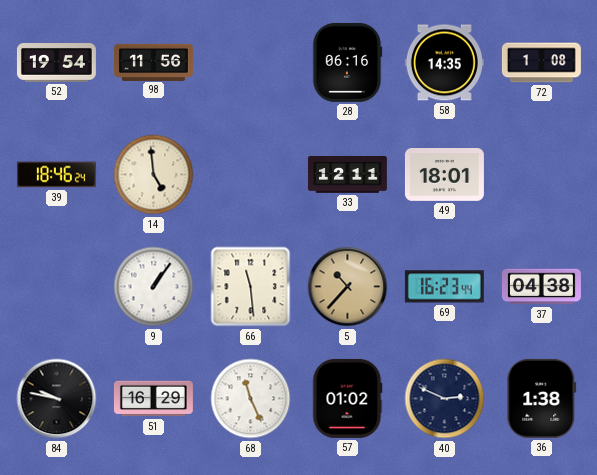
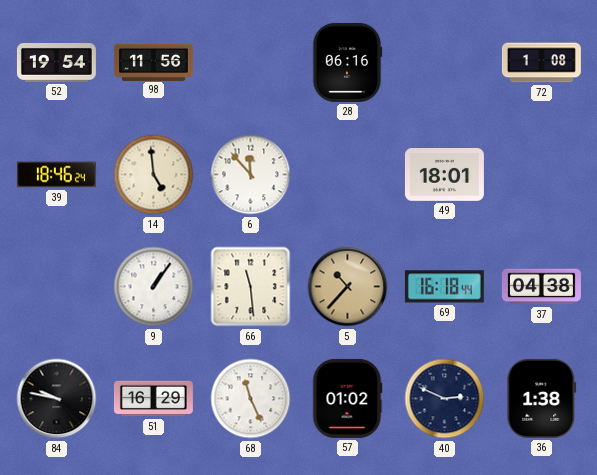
58: 14:35 -> none (444, 63)
6: none -> 11:53 (251, 175)
33: 12:11 -> none (347, 175)
69: 16:23 -> 16:18 (444, 287)
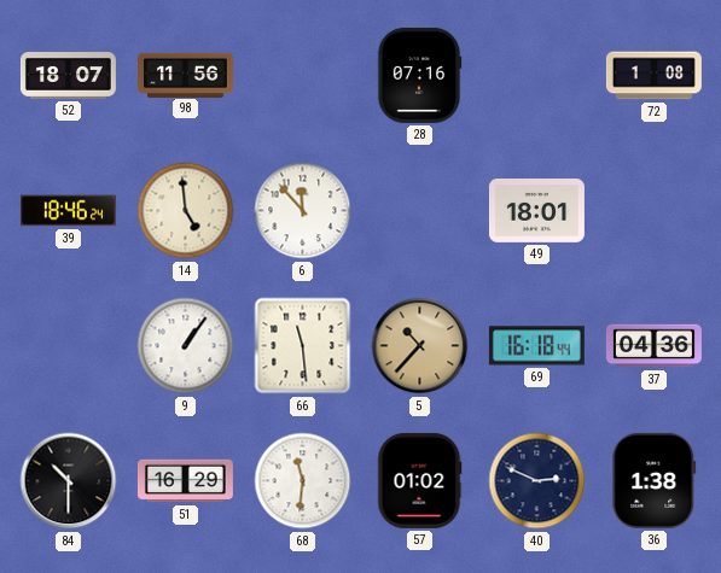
52: 19:54 -> 18:07 (68, 76)
28: 06:16 -> 07:16 (419, 75)
37: 04:38 -> 04:36 (653, 346)
84: 9:47 -> 10:30 (69, 481)
68: 11:26 -> 11:31 (303, 481)
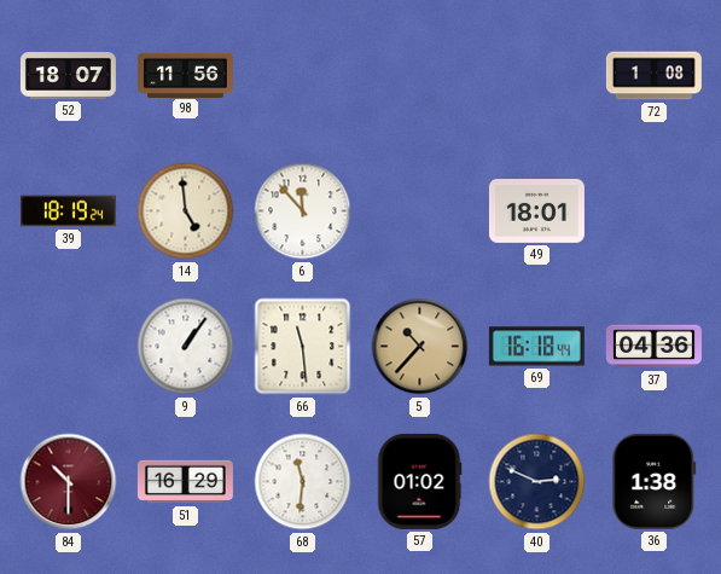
28: 07:16 -> none (419, 75)
39: 18:46 -> 18:19 (68, 211)
84 dial: black -> burgundy (69, 482)
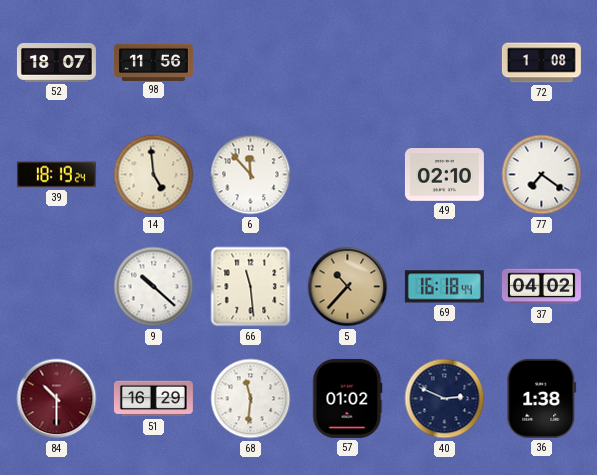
49: 18:01 -> 02:10 (444, 175)
77: none -> 7:21 (542, 175)
9: 1:06 -> 10:22 (154, 287)
37: 04:36 -> 04:02 (541, 287)
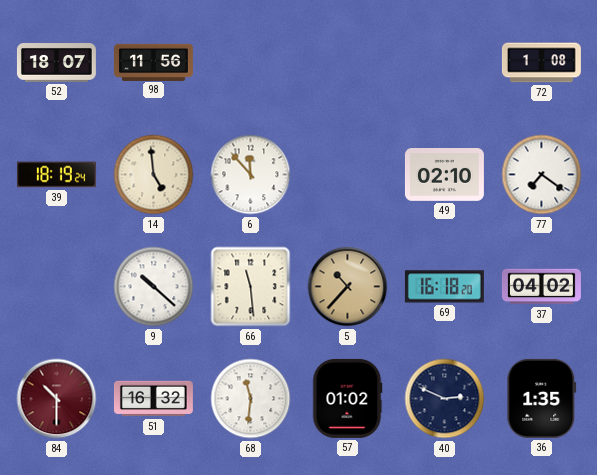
69: 16:18:44 -> 16:18:20 (444, 287)
51: 16:29 -> 16:32 (153, 399)
36: 1:38 -> 1:35 (542, 398)
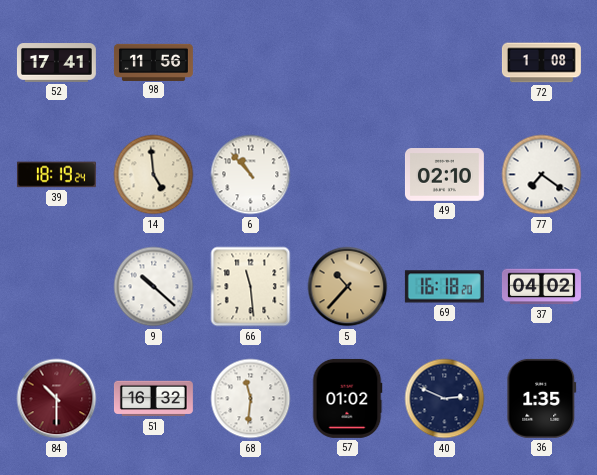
52: 18:07 -> 17:41 (56, 63)
6: 11:53 -> 10:53 (251, 175)
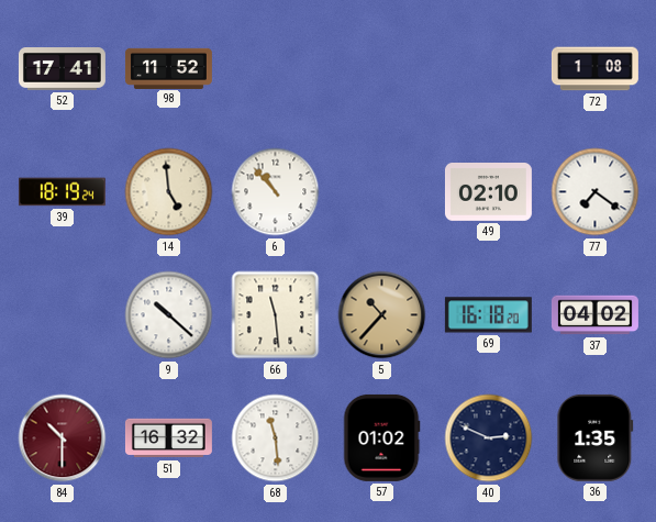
98: 11:56 -> 11:52 (168, 68)
68: 11:31 -> 11:29 (276, 438)
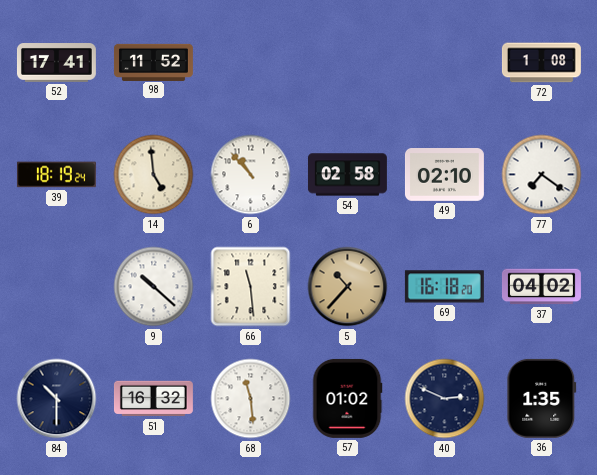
54: none -> 02:58 (347, 175)
84 dial: burgundy -> navy (57, 399)
